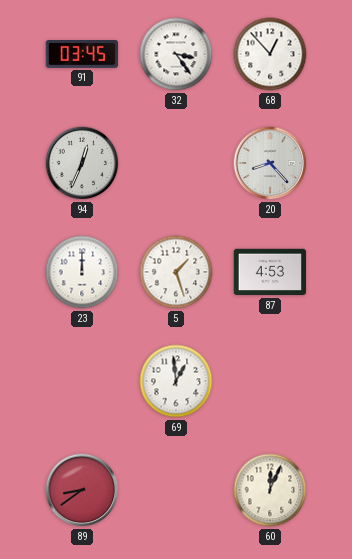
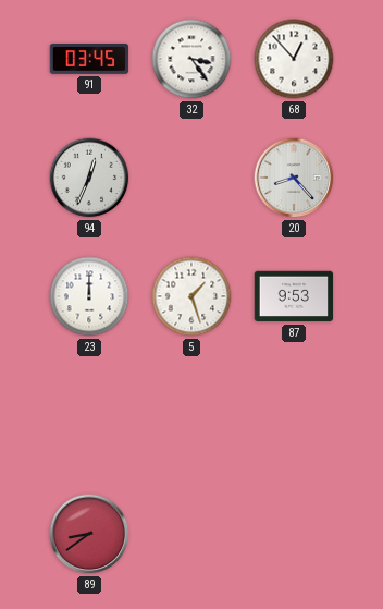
87: 4:53 -> 9:53 (294, 296)
69: 12:59 -> none (176, 381)
60: 12:04 -> none (270, 490)
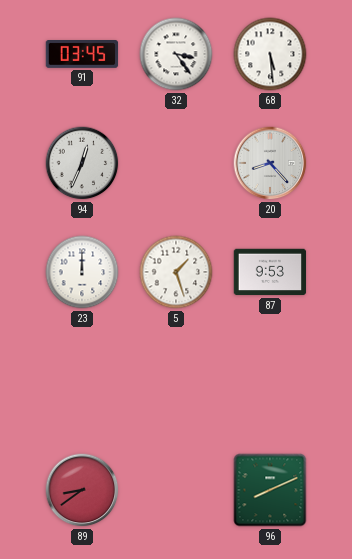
68: 12:53 -> 5:29 (270, 54)
96: none -> 8:11 (270, 490)
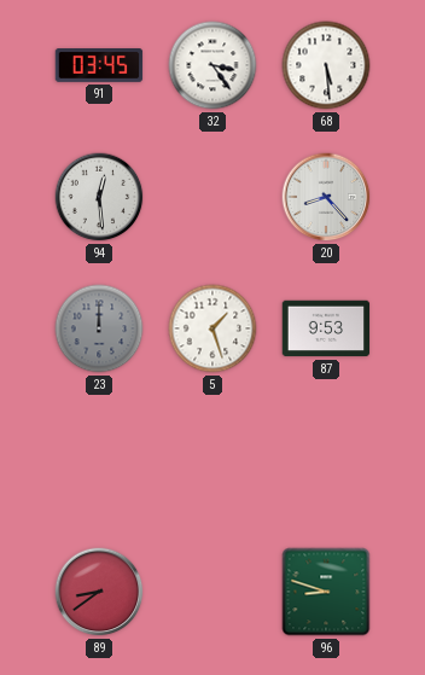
94: 12:34 -> 12:29 (99, 197)
23 dial: white -> grey (99, 328)
96: 8:11 -> 8:48 (326, 592)
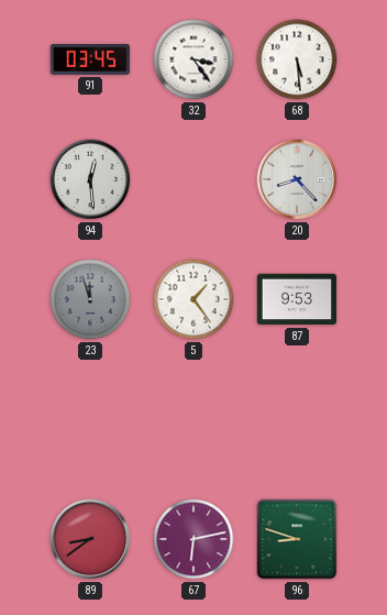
23: 12:00 -> 11:57 (90, 299)
5: 1:27 -> 1:24 (193, 299)
67: none -> 6:13 (193, 539)
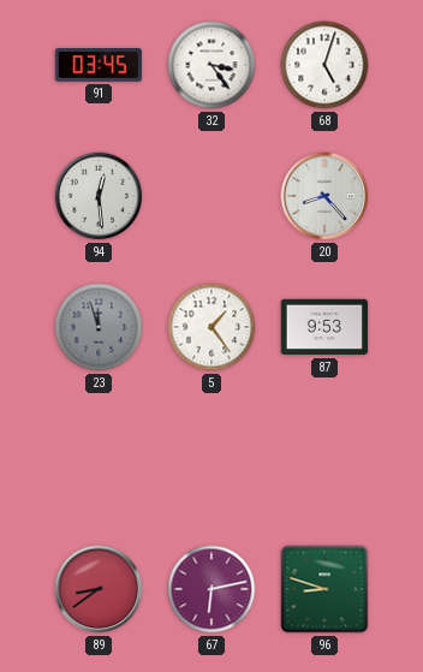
68: 5:29 -> 5:03 (324, 65)
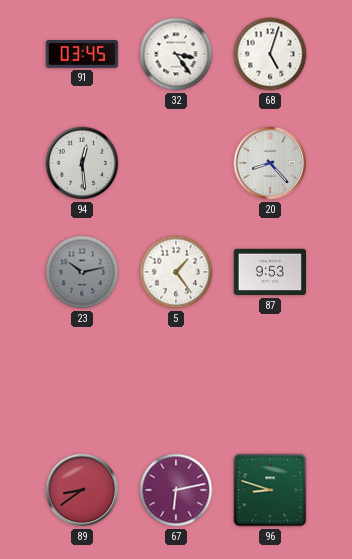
23: 11:57 -> 10:13 (82, 272)
